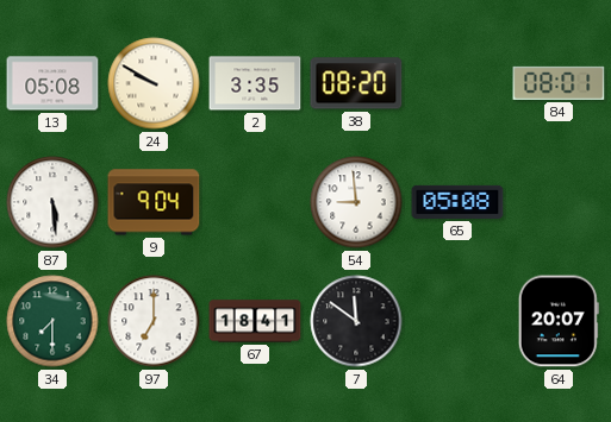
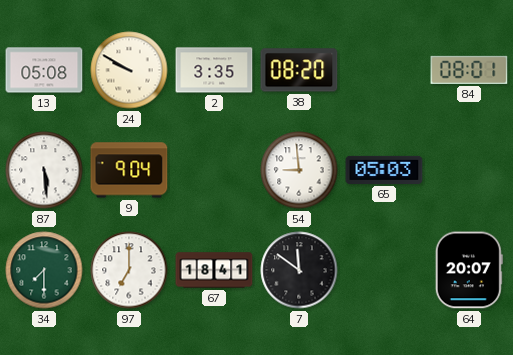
65: 05:08 -> 05:03 (384, 170)
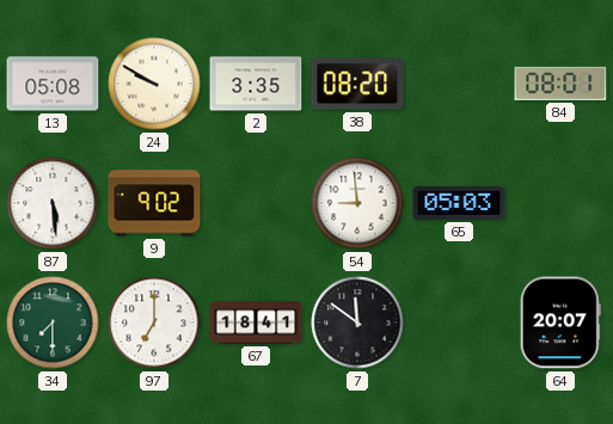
9: 9:04 -> 9:02 (154, 203)
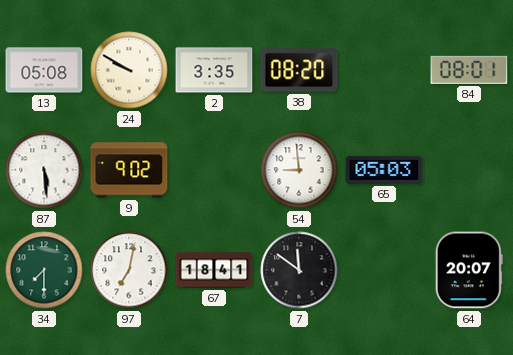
97: 7:00 -> 7:02 (129, 270)
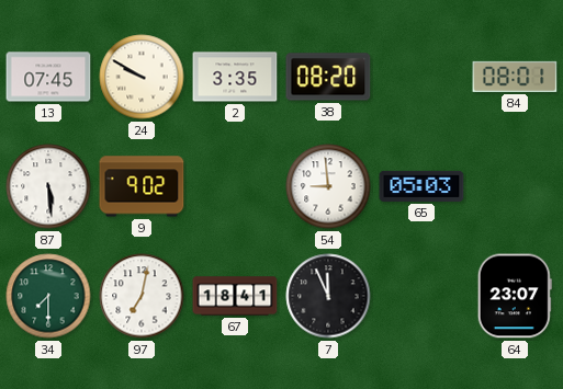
13: 05:08 -> 07:45 (48, 77)
7: 11:51 -> 11:56 (328, 296)
64: 20:07 -> 23:07 (515, 296)
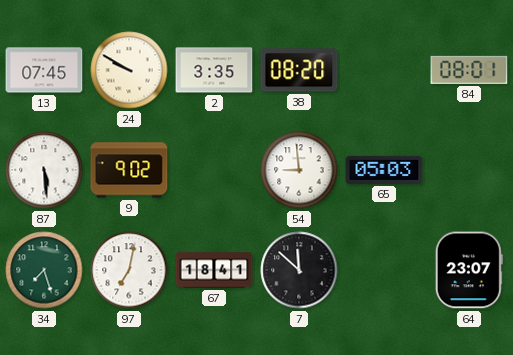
34: 7:30 -> 7:27 (44, 270)
7: 11:56 -> 11:52 (299, 270)
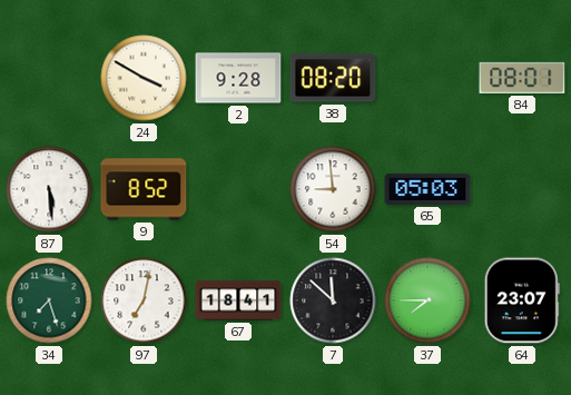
13: 07:45 -> none (44, 70)
24: 9:50 -> 3:50 (144, 78)
2: 3:35 -> 9:28 (238, 78)
9: 9:02 -> 8:52 (144, 189)
37: none -> 7:45 (427, 300)
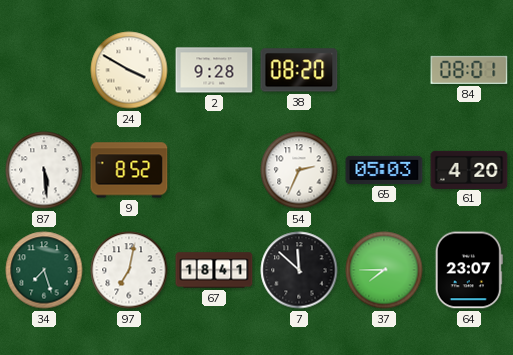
54: 8:59 -> 2:34 (299, 170)
61: none -> 4:20 (469, 169)
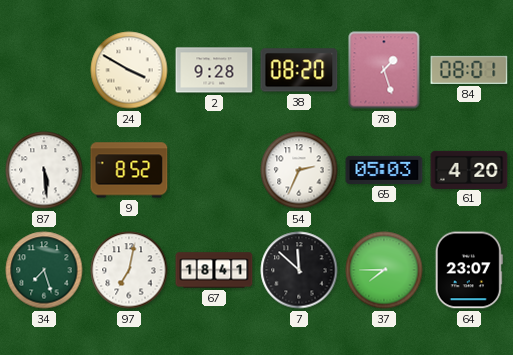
78: none -> 1:27 (384, 70)
